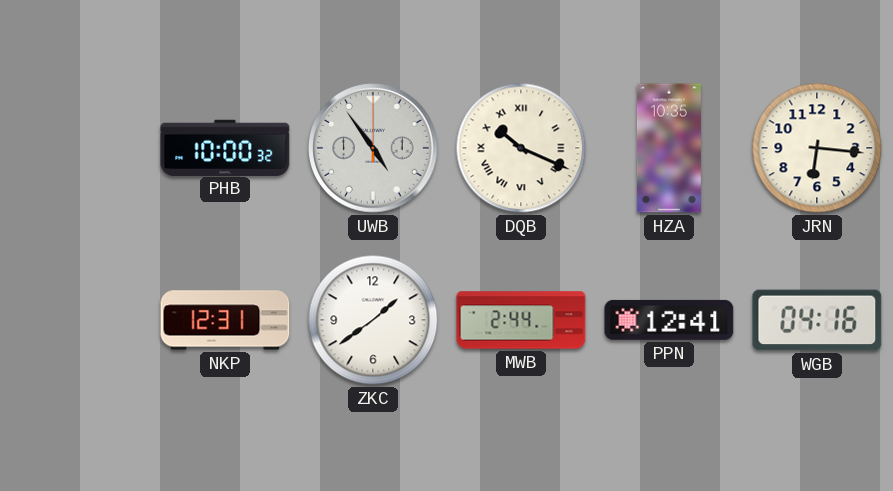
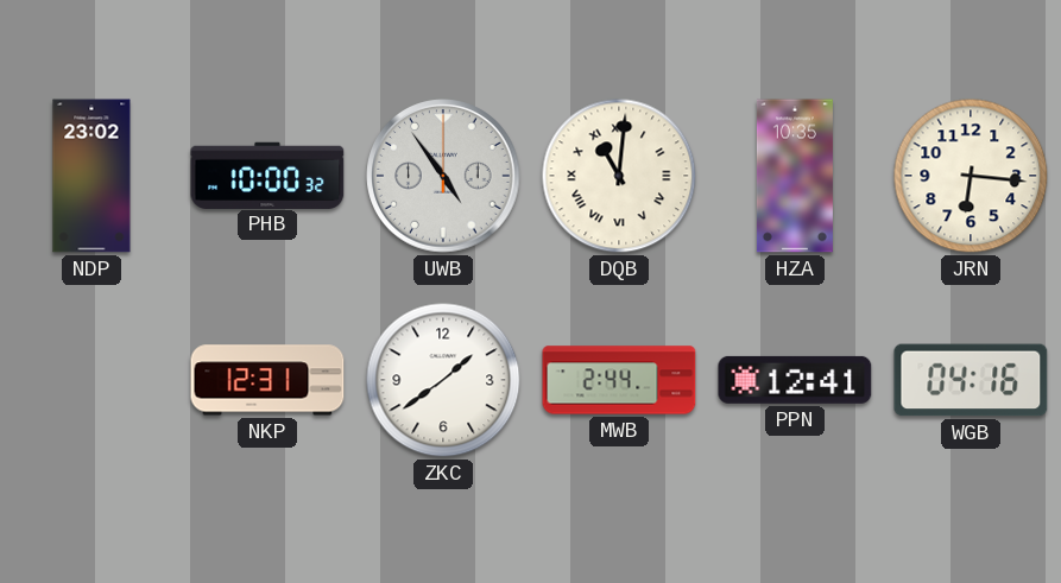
NDP: none -> 23:02 (91, 176)
DQB: 10:19 -> 11:01 (619, 176)
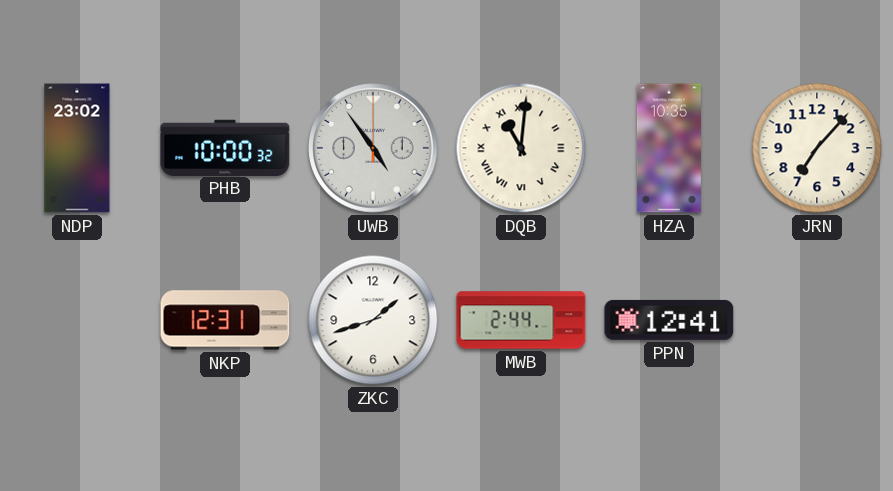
JRN: 6:16 -> 7:07 (817, 148)
ZKC: 1:39 -> 1:42 (373, 320)
WGB: 04:16 -> none (971, 380)
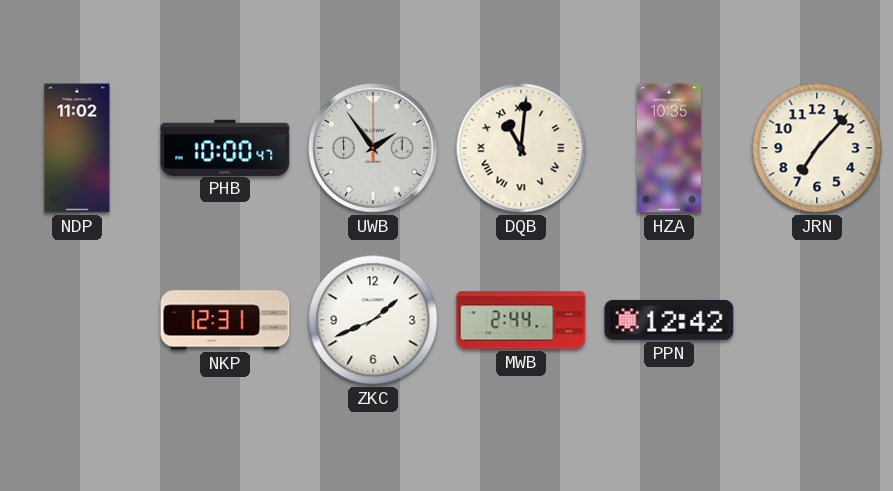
NDP: 23:02 -> 11:02 (77, 148)
PHB: 10:00:32 -> 10:00:47 (225, 147)
UWB: 4:54 -> 1:54 (373, 148)
ZKC: 1:42 -> 1:41 (373, 320)
PPN: 12:41 -> 12:42 (669, 320)
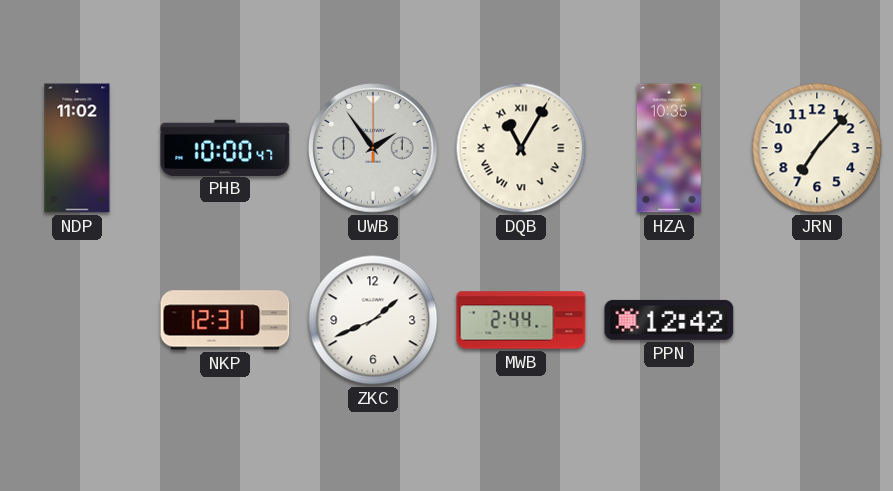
DQB: 11:01 -> 11:05 (521, 148)
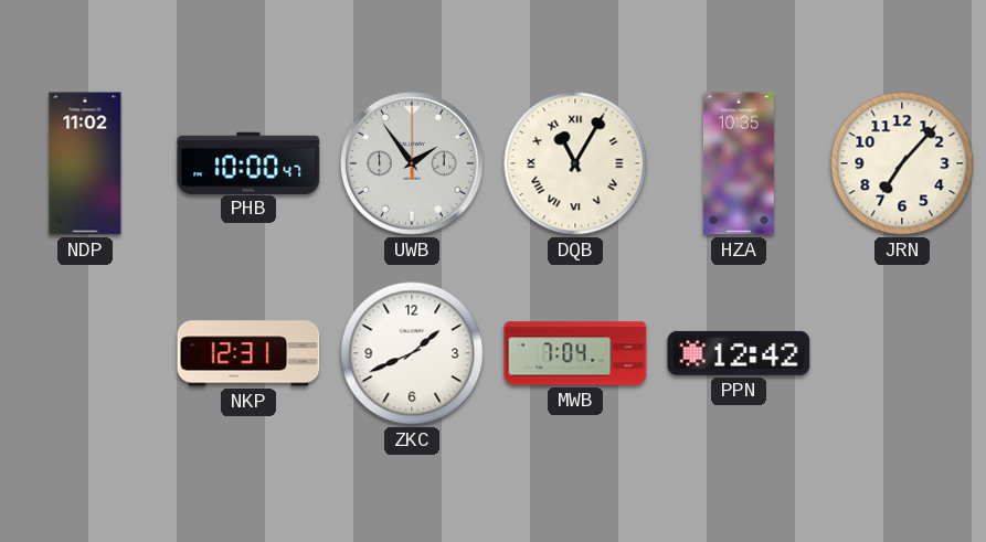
MWB: 2:44 -> 7:04 (575, 353)
